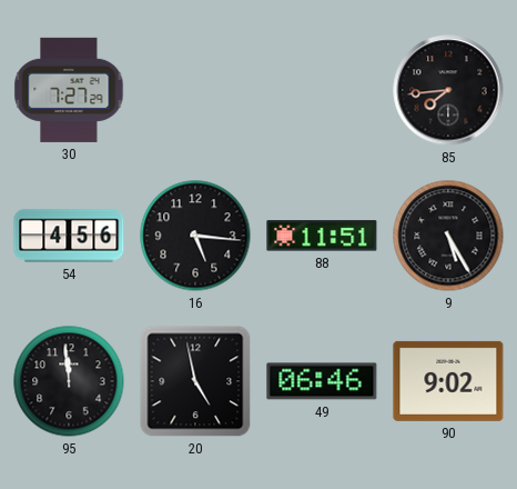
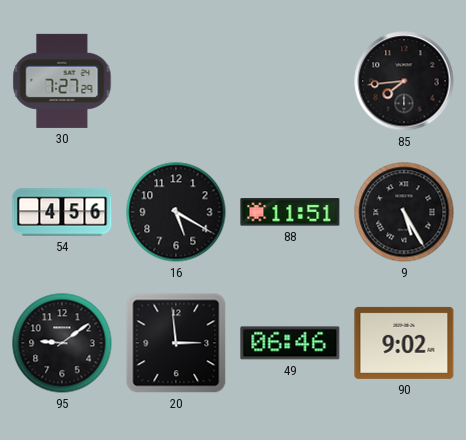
16: 5:16 -> 5:20 (176, 212)
95: 11:59 -> 9:09 (62, 343)
20: 4:58 -> 2:59 (176, 343)
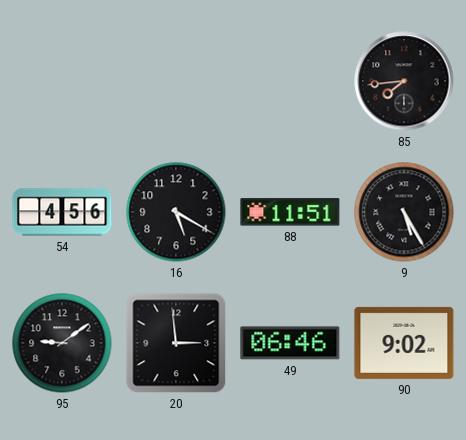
30: 7:27 -> none (62, 81)
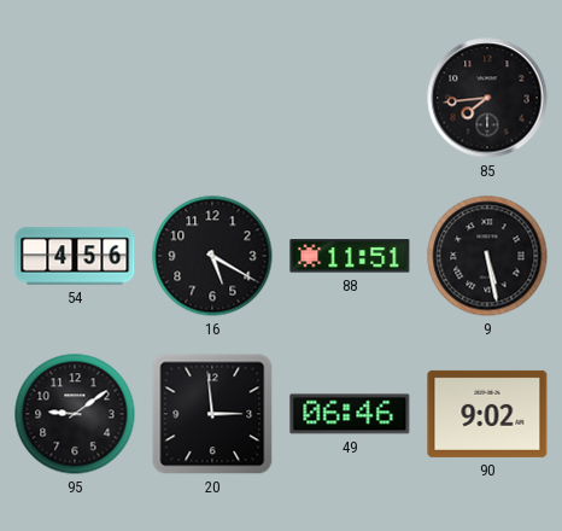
9: 5:25 -> 5:28 (487, 256)
